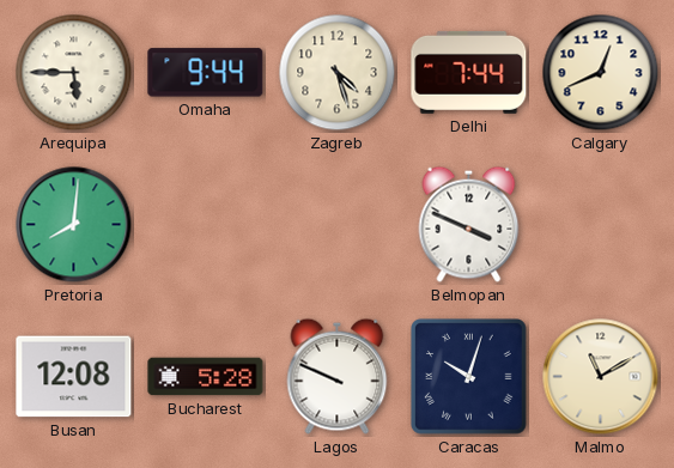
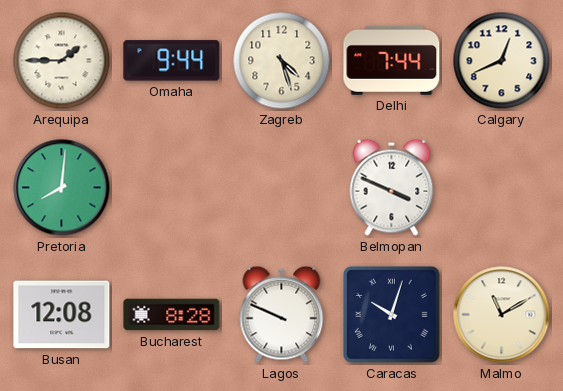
Arequipa: 5:45 -> 1:45 (62, 61)
Bucharest: 5:28 -> 8:28 (172, 315)
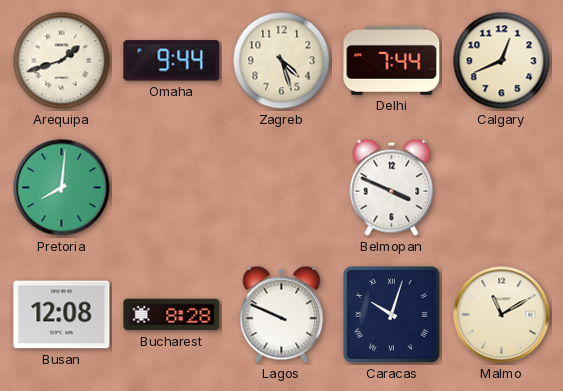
Arequipa: 1:45 -> 1:42 (62, 61)
